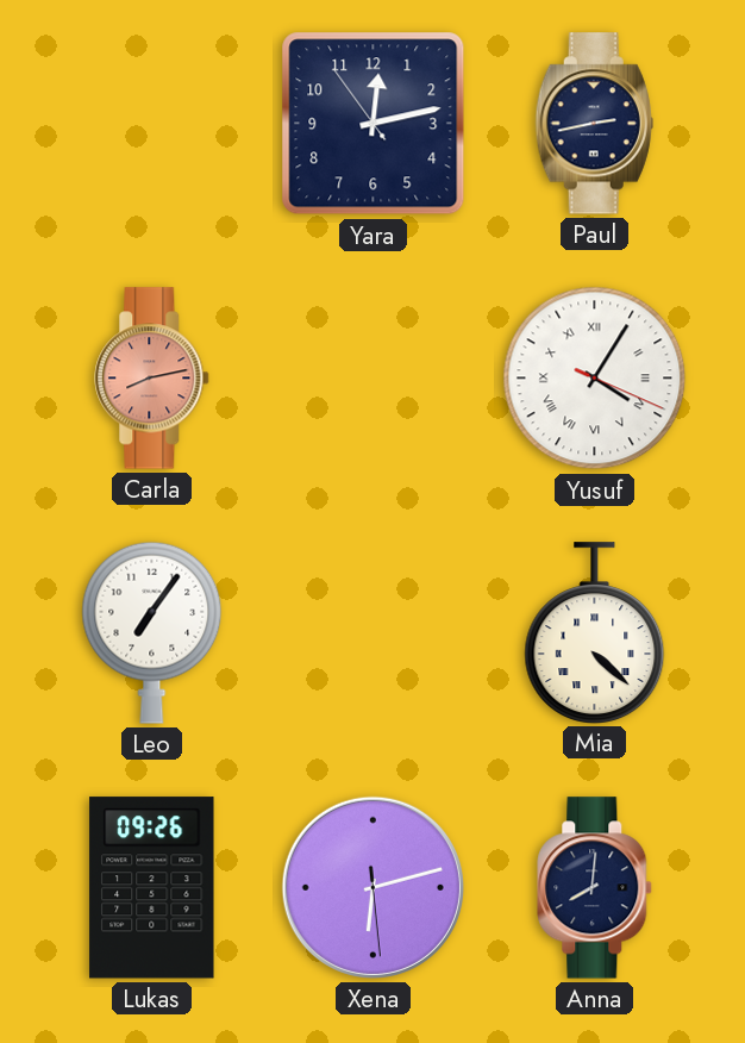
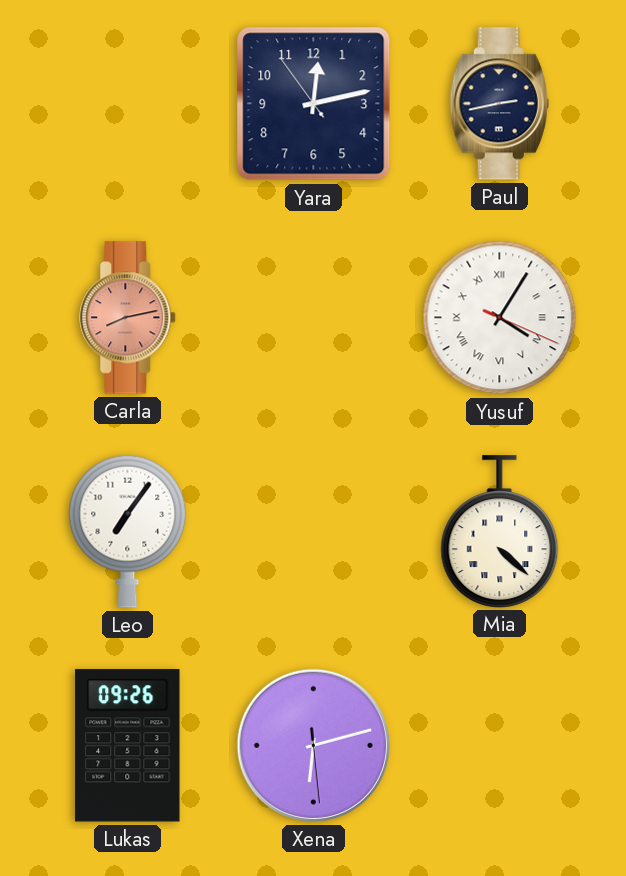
Anna: 8:01 -> none (595, 888)
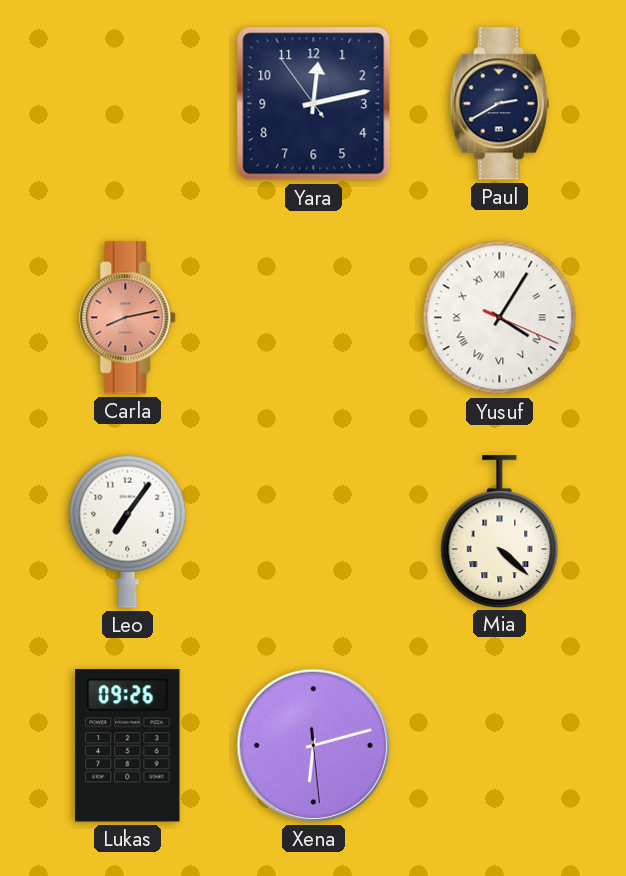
Paul: 2:43 -> 2:40 (499, 104)
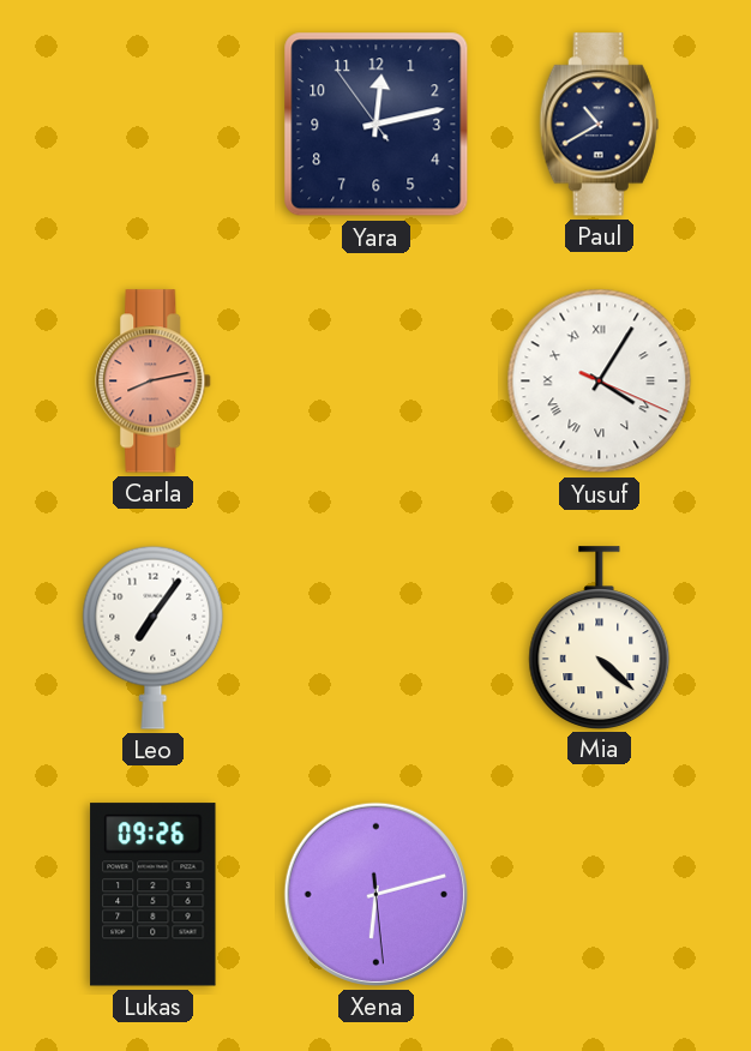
Paul: 2:40 -> 10:40 (599, 125)
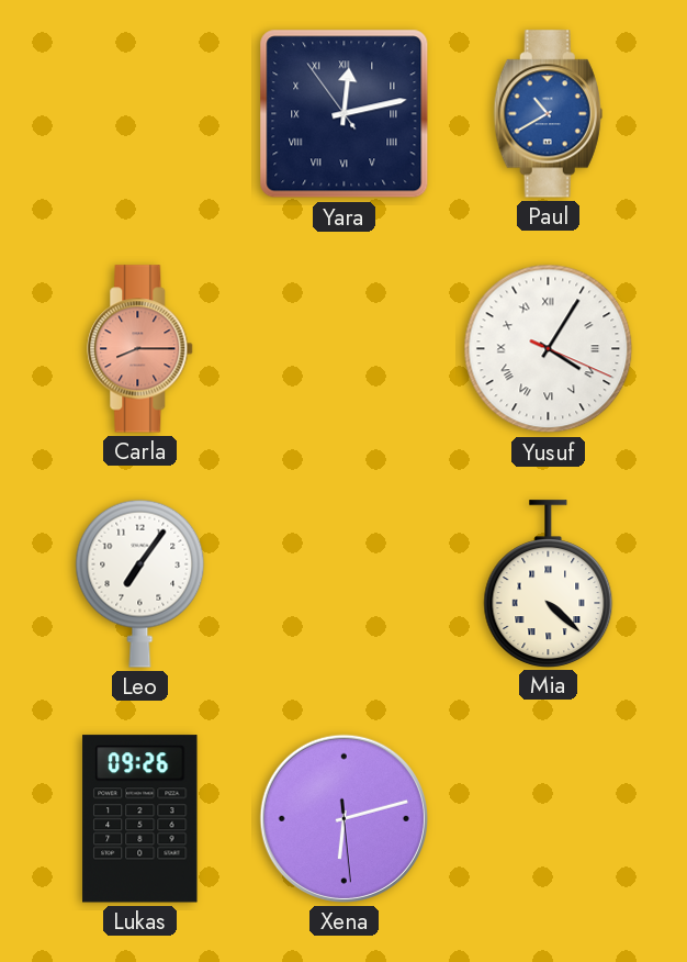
Yara numerals: Arabic -> Roman (345, 114)
Paul dial: navy -> blue (548, 114)
Carla: 8:13 -> 8:15 (140, 349)
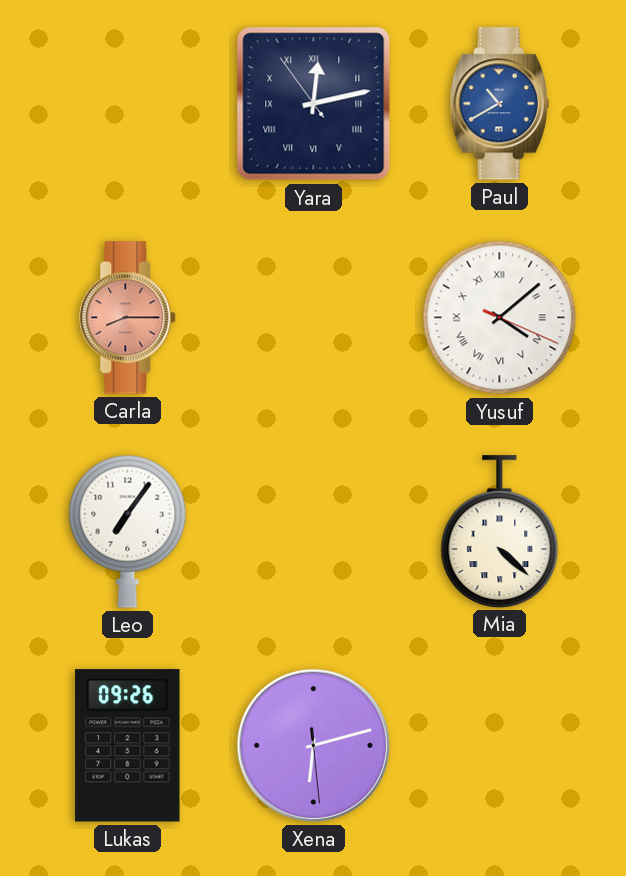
Yusuf: 4:05 -> 4:08 (500, 318)
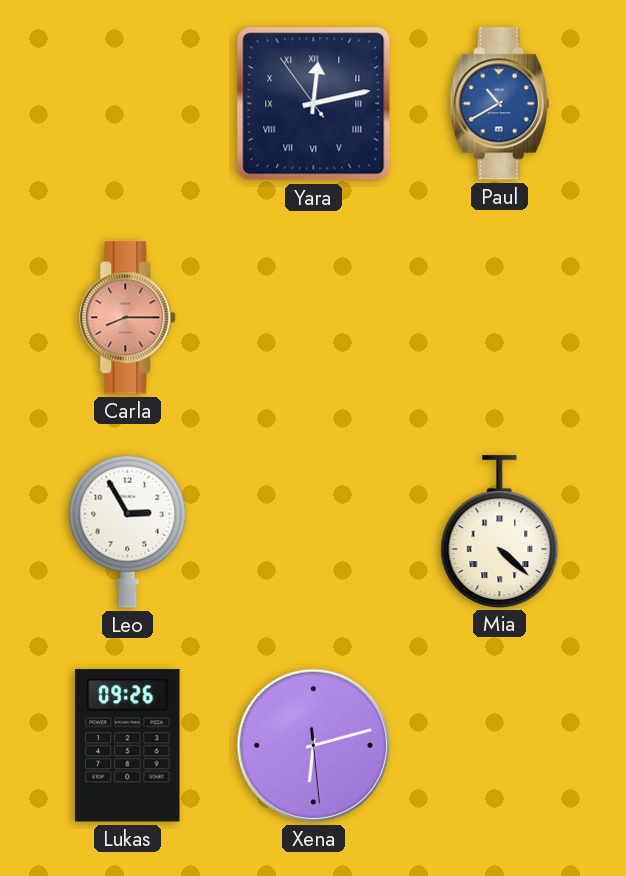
Yusuf: 4:08 -> none (500, 318)
Leo: 7:06 -> 2:55 (128, 531)
